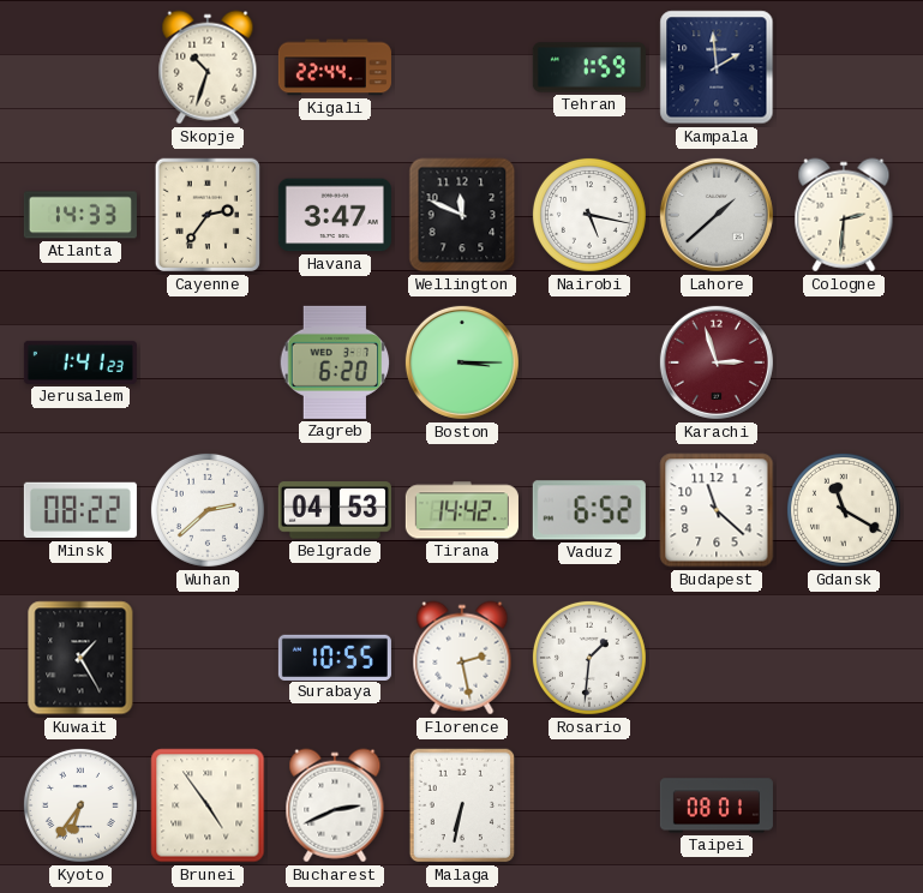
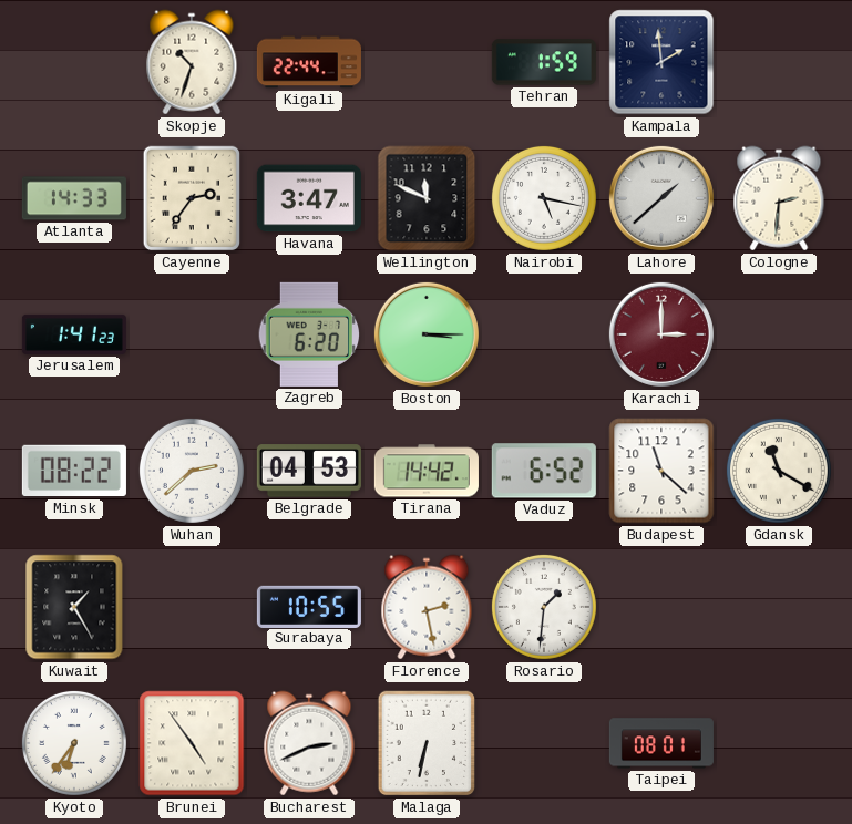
Karachi: 2:57 -> 3:00 (661, 334)
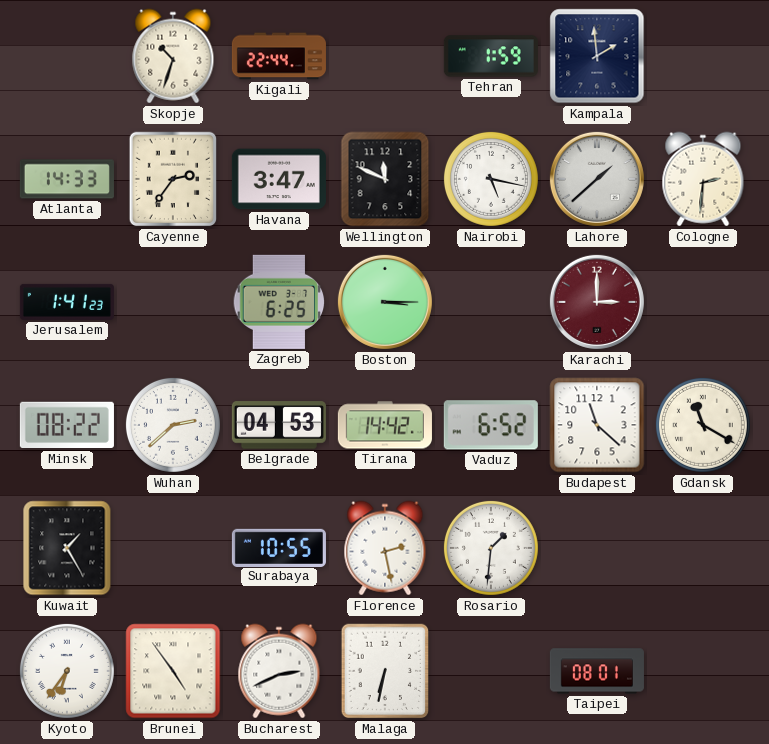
Zagreb: 6:20 -> 6:25 (279, 302)
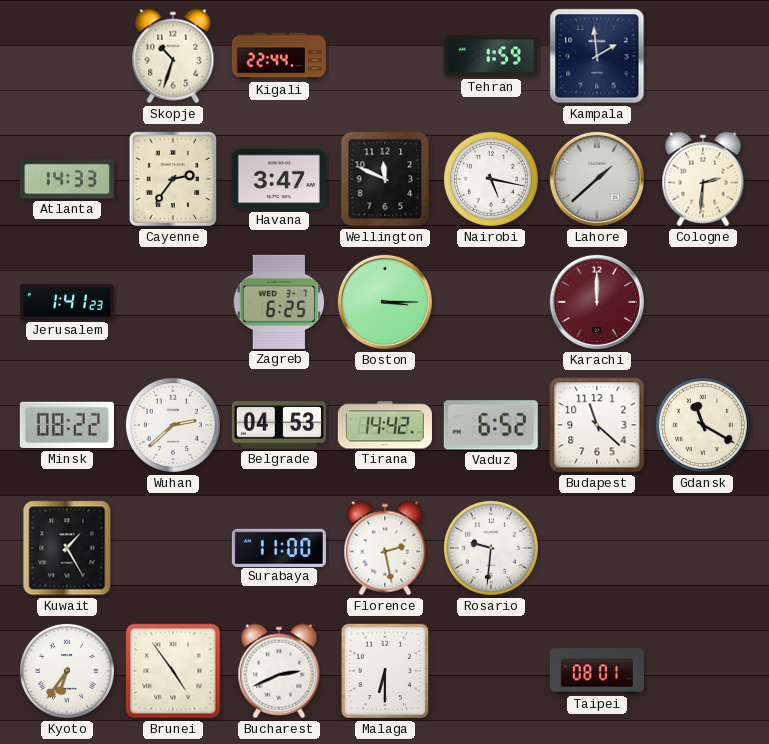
Karachi: 3:00 -> 12:00 (597, 302)
Surabaya: 10:55 -> 11:00 (279, 547)
Rosario: 1:31 -> 9:31 (491, 548)
Malaga: 6:32 -> 6:30 (385, 671)
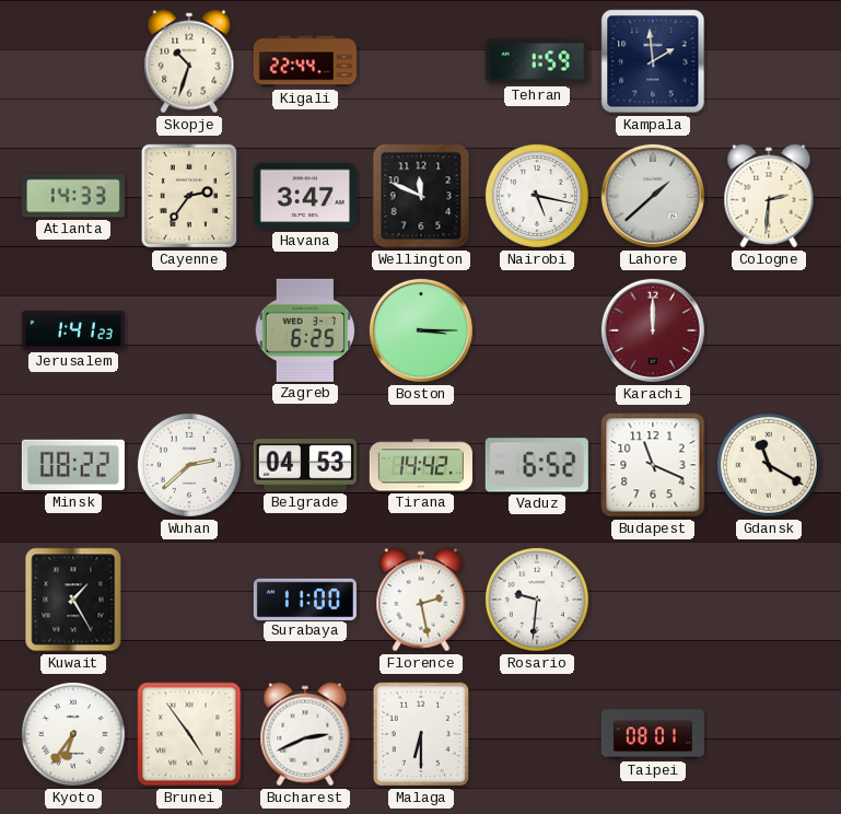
Budapest: 11:22 -> 11:19 (653, 465)
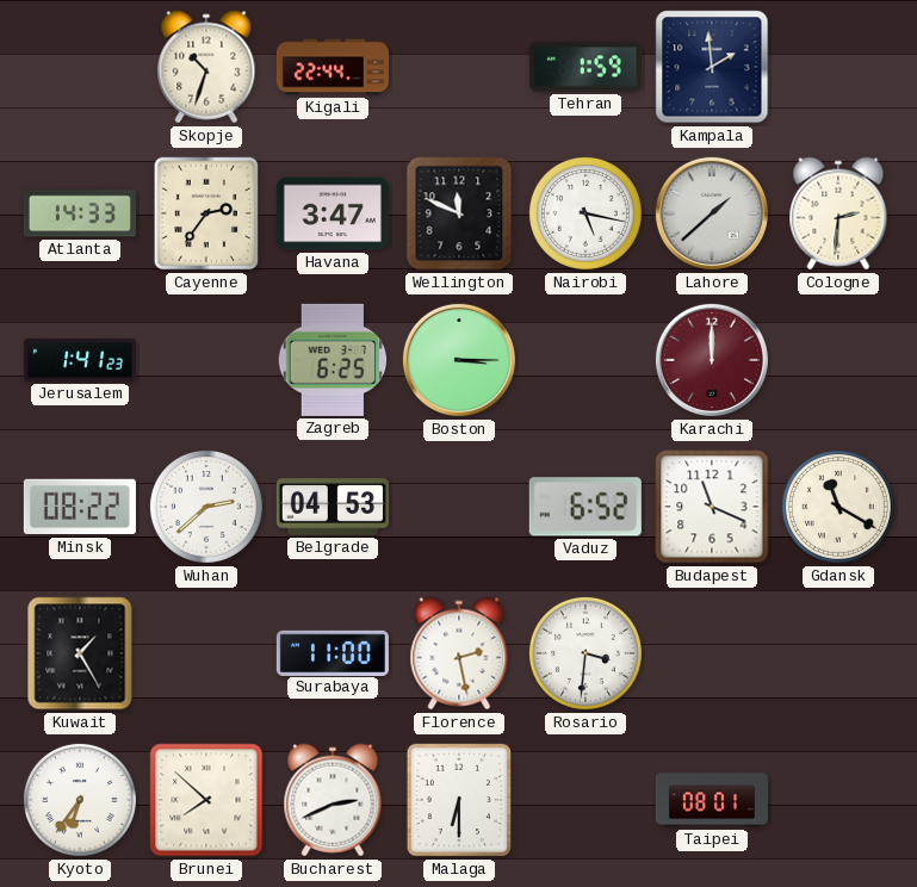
Tirana: 14:42 -> none (421, 465)
Rosario: 9:31 -> 3:31 (585, 653)
Brunei: 4:54 -> 7:52 (206, 800)
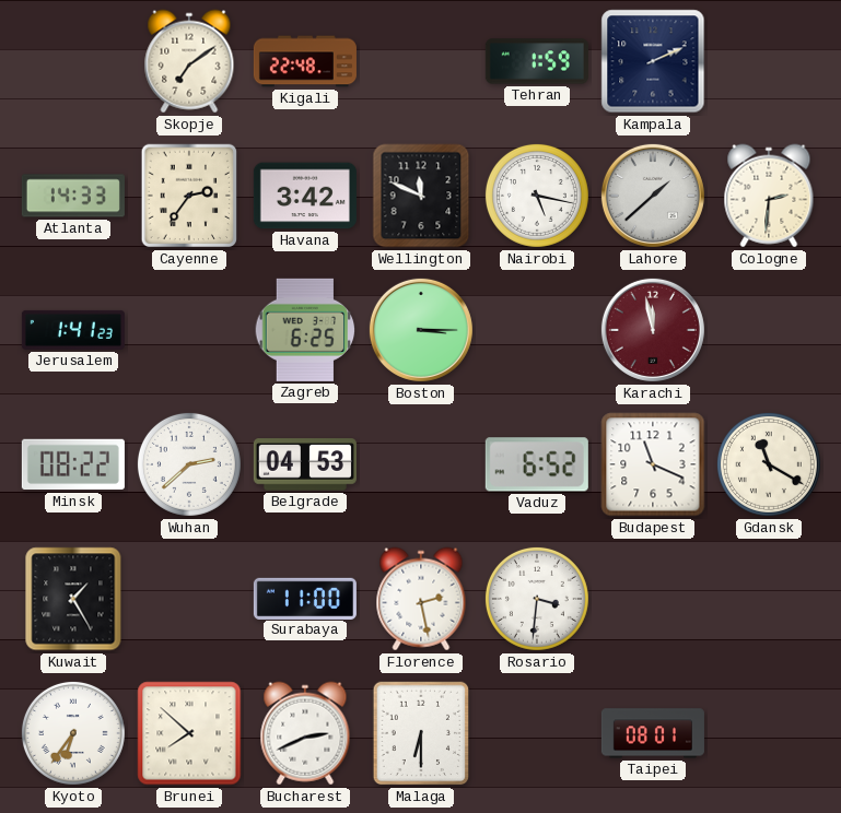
Skopje: 10:33 -> 7:09 (189, 61)
Kigali: 22:44 -> 22:48 (305, 61)
Kampala: 1:59 -> 2:11 (653, 61)
Havana: 3:47 -> 3:42 (305, 196)
Karachi: 12:00 -> 11:58 (653, 330)
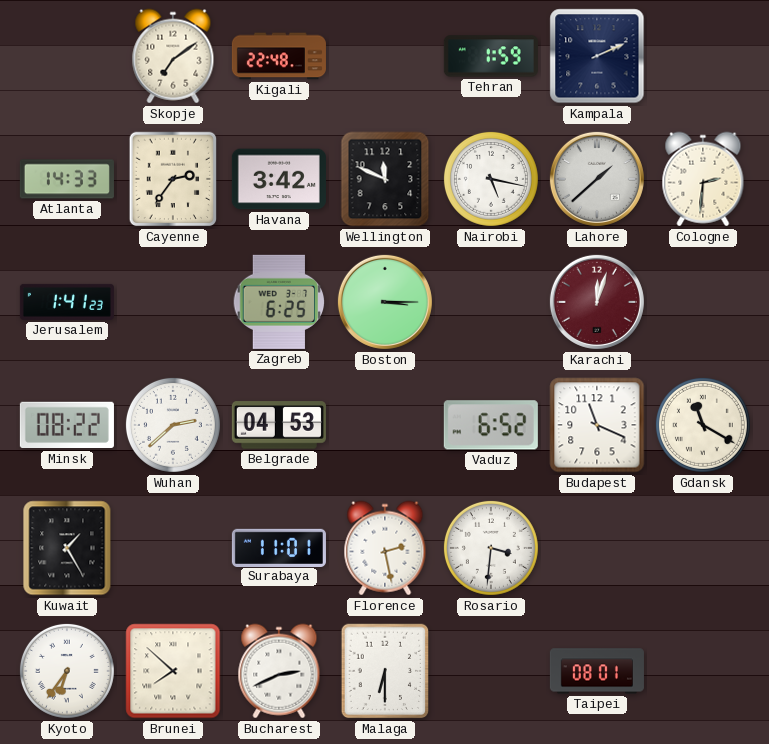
Karachi: 11:58 -> 12:03 (597, 302)
Surabaya: 11:00 -> 11:01 (279, 547)
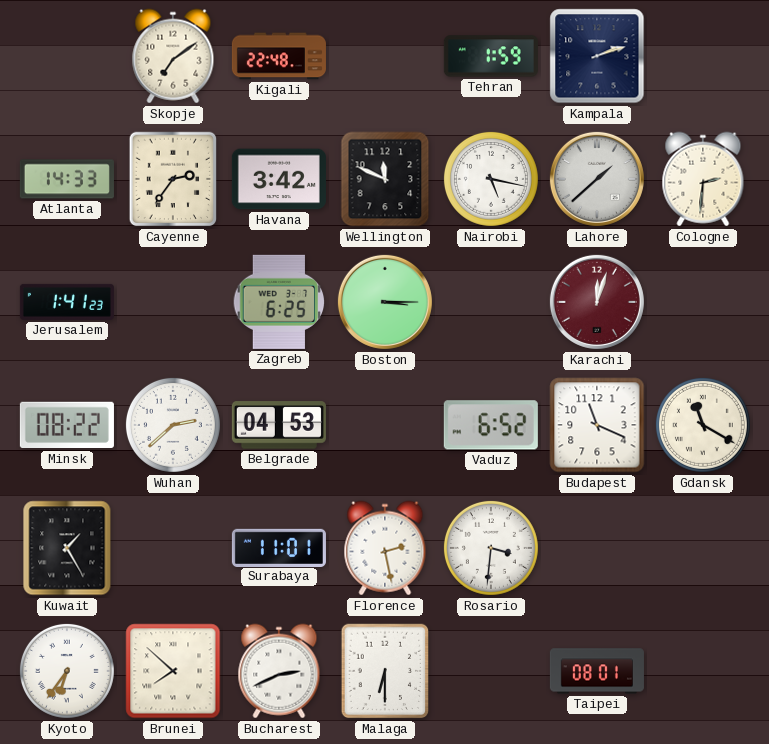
Kampala: 2:11 -> 2:12 (597, 56)
